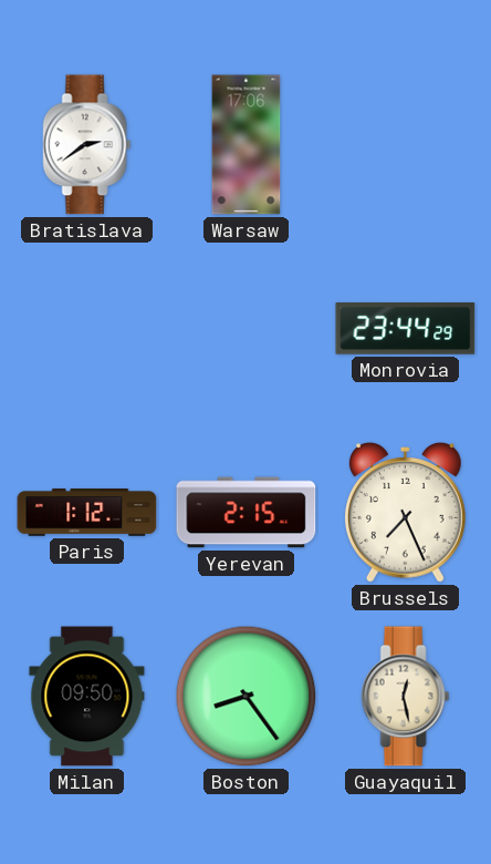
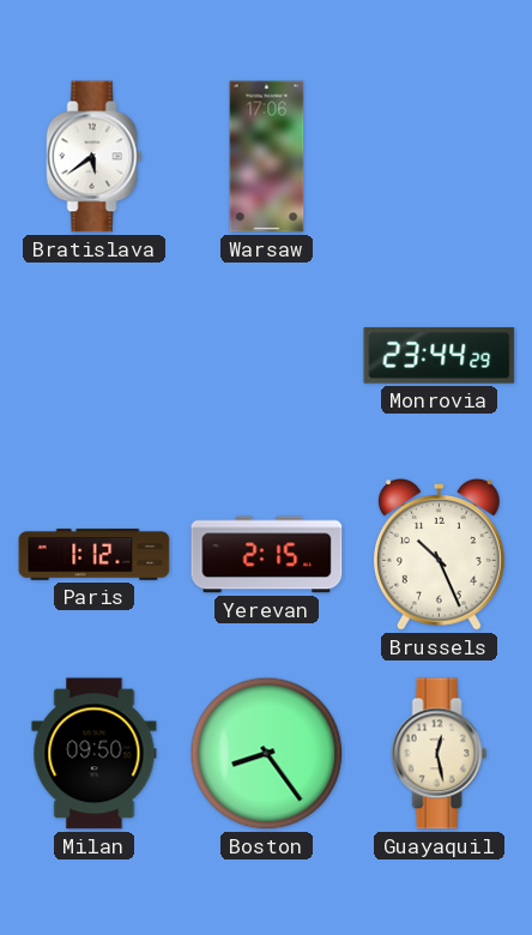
Bratislava: 2:39 -> 5:39 (95, 157)
Brussels: 7:26 -> 10:26 (439, 555)
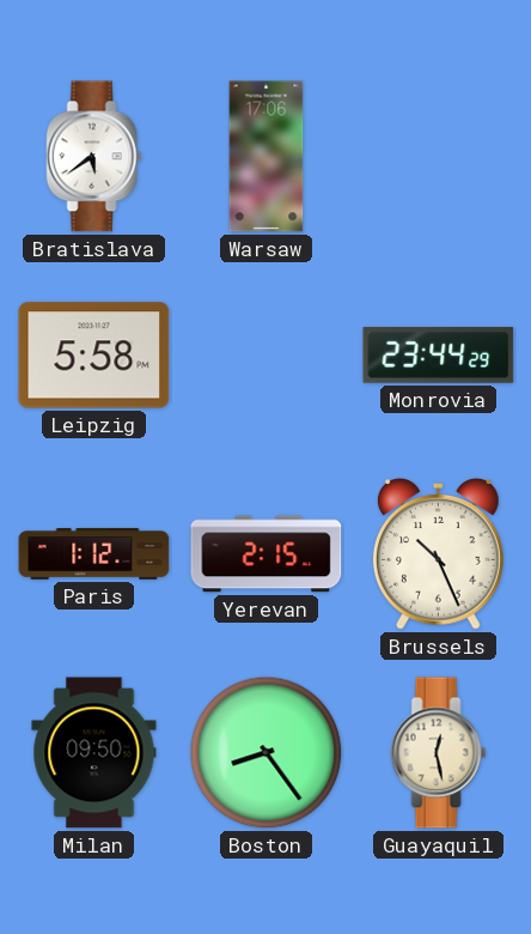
Leipzig: none -> 5:58 (94, 356)
